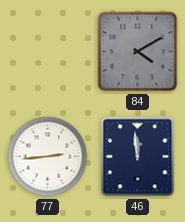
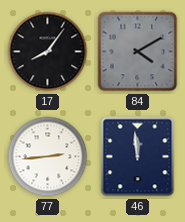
17: none -> 8:06 (48, 52)
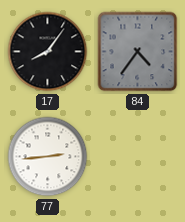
84: 4:10 -> 4:36 (138, 52)
46: 11:59 -> none (138, 157)
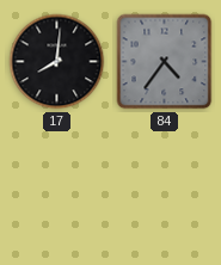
17: 8:06 -> 8:01 (57, 62)
77: 2:44 -> none (48, 157)
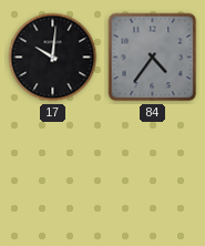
17: 8:01 -> 10:01 (53, 58)
